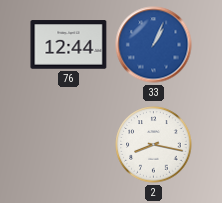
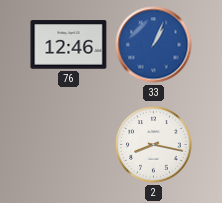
76: 12:44 -> 12:46 (69, 45)
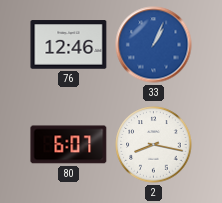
80: none -> 6:07 (69, 145)
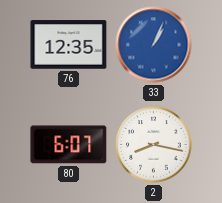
76: 12:46 -> 12:35 (69, 45)
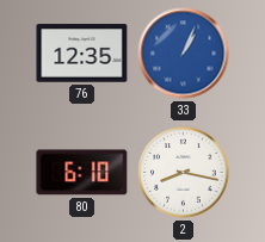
80: 6:07 -> 6:10 (82, 173)
